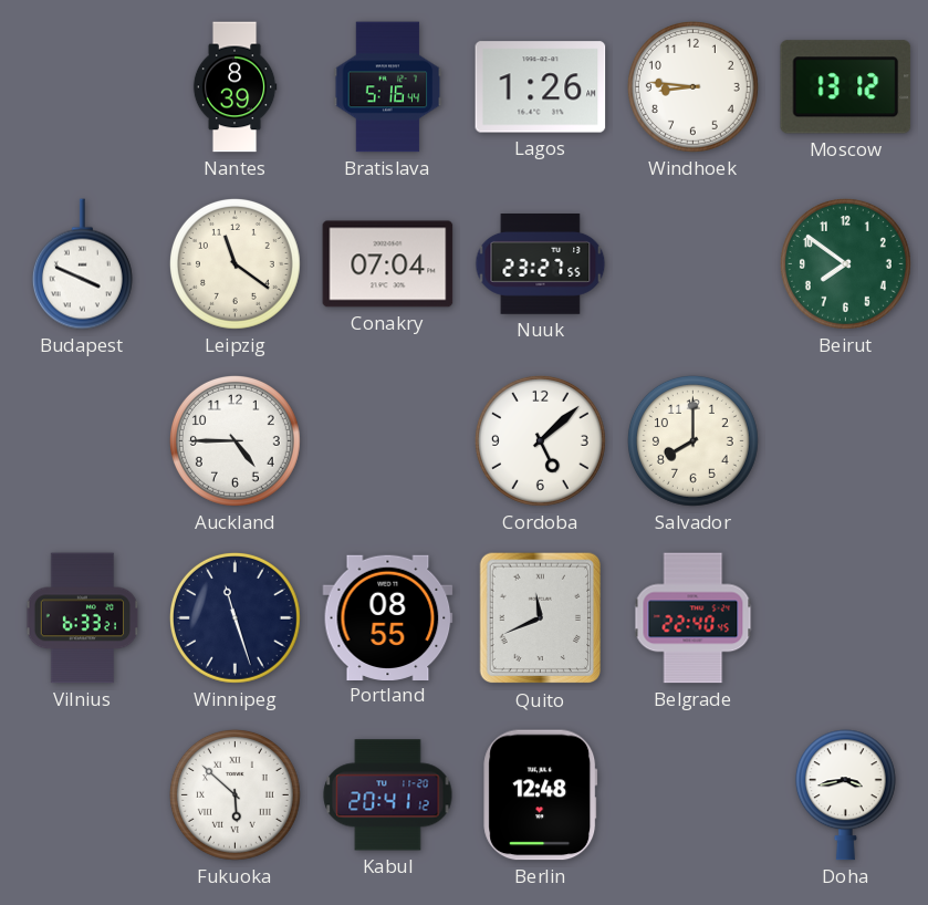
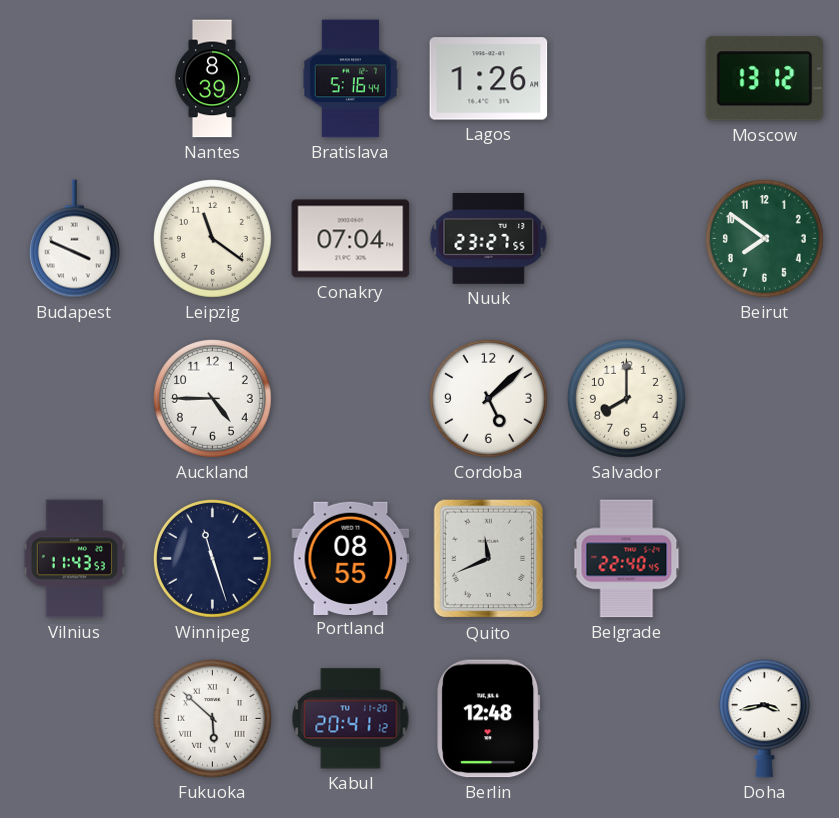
Windhoek: 8:46 -> none (692, 86)
Vilnius: 6:33 -> 11:43 (75, 559)
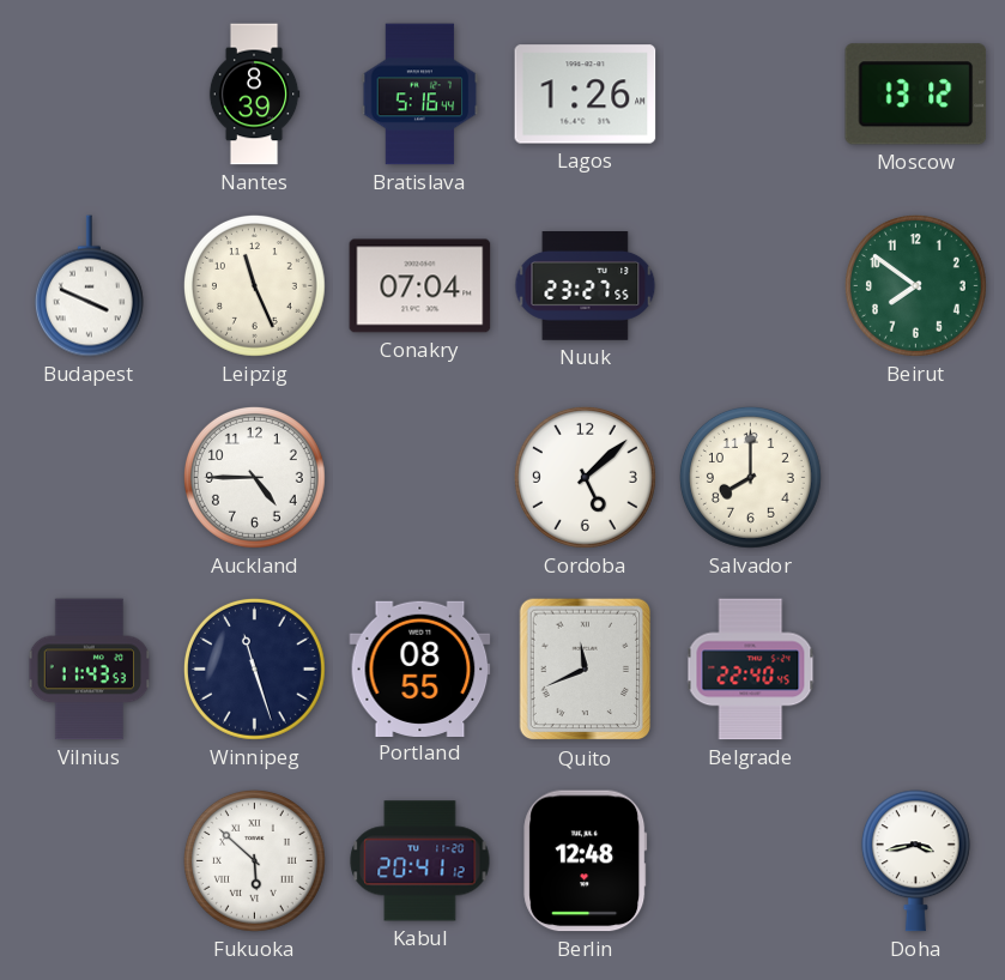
Leipzig: 11:21 -> 11:26 (254, 285)
